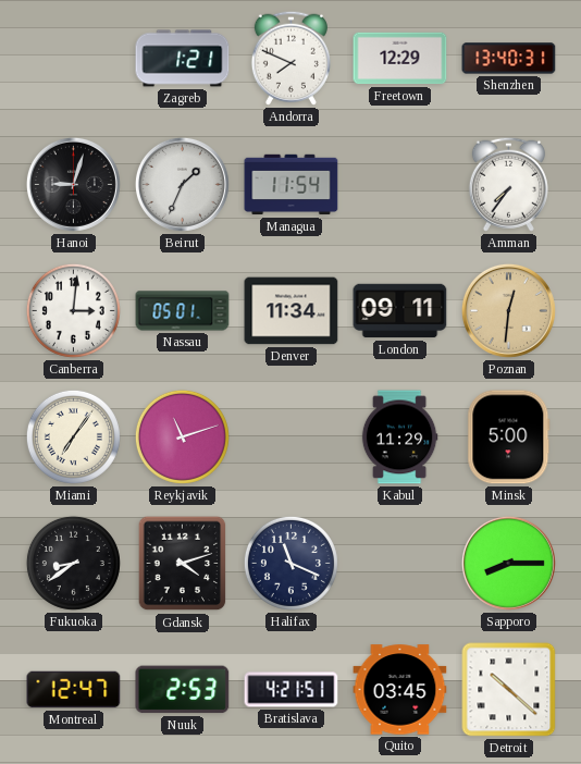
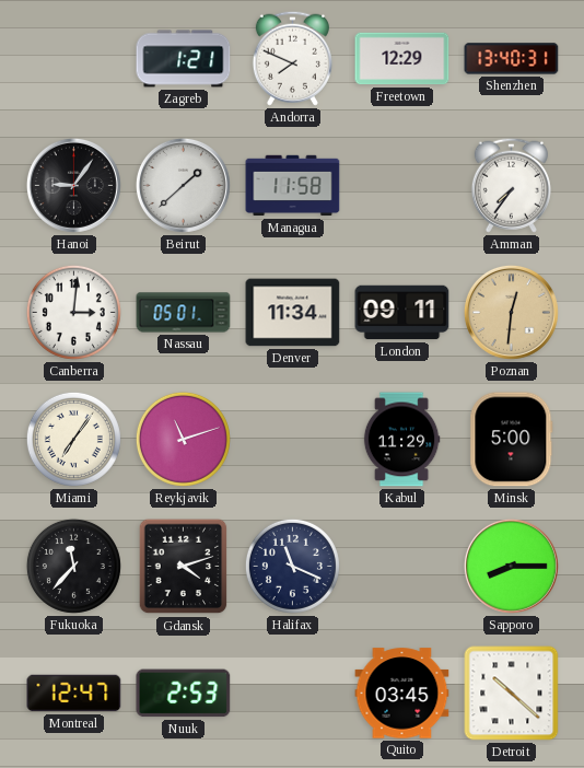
Hanoi: 9:03 -> 9:06 (73, 185)
Beirut: 1:34 -> 1:38 (183, 185)
Managua: 11:54 -> 11:58 (293, 186)
Fukuoka: 8:39 -> 11:37 (73, 566)
Bratislava: 4:21 -> none (292, 690)
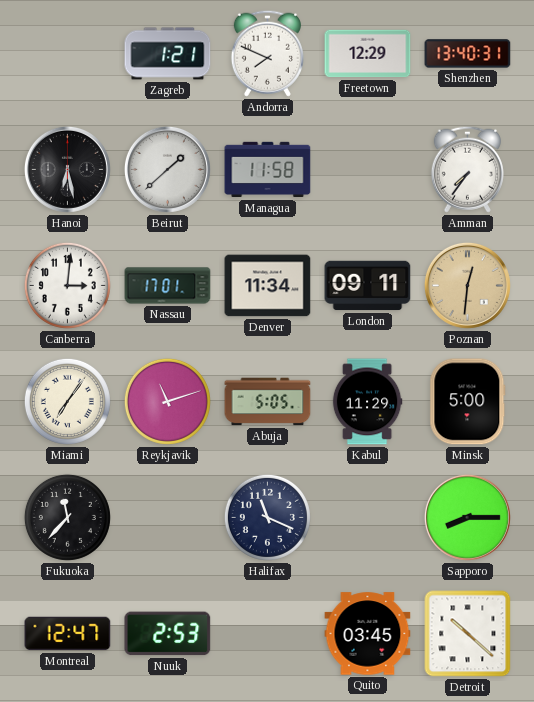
Hanoi: 9:06 -> 6:28 (67, 169)
Nassau: 05:01 -> 17:01 (168, 286)
Abuja: none -> 5:05 (268, 402)
Gdansk: 4:12 -> none (184, 567)
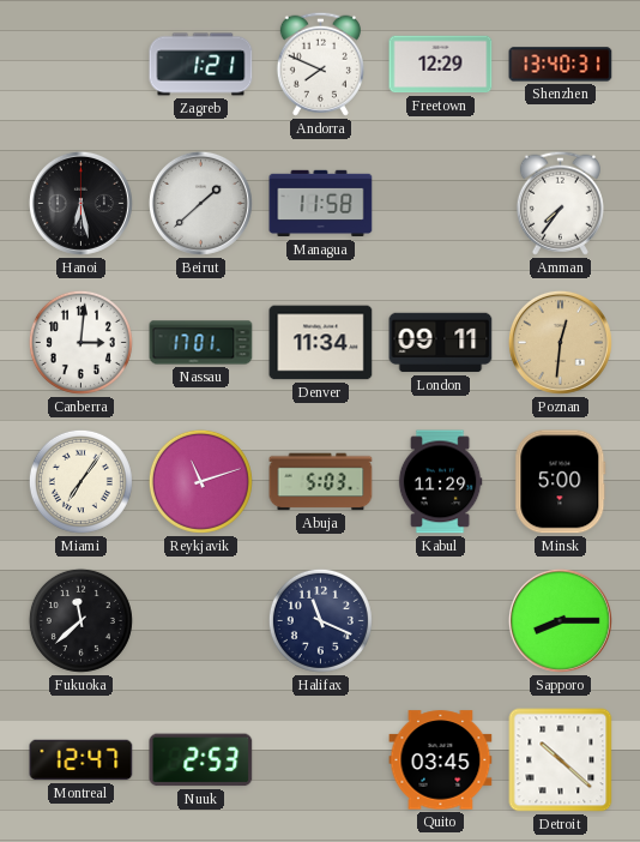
Abuja: 5:05 -> 5:03 (321, 482)
Fukuoka: 11:37 -> 11:38 (80, 620)
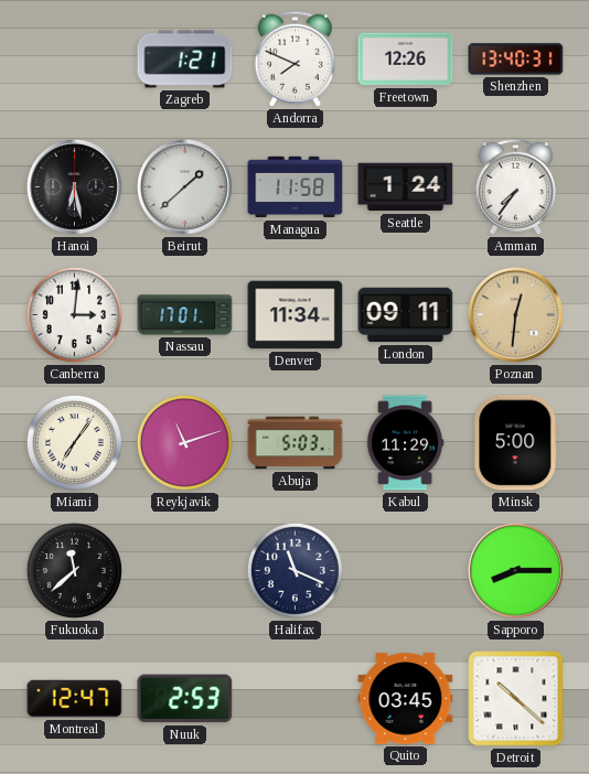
Freetown: 12:29 -> 12:26 (406, 60)
Seattle: none -> 1:24 (406, 187)
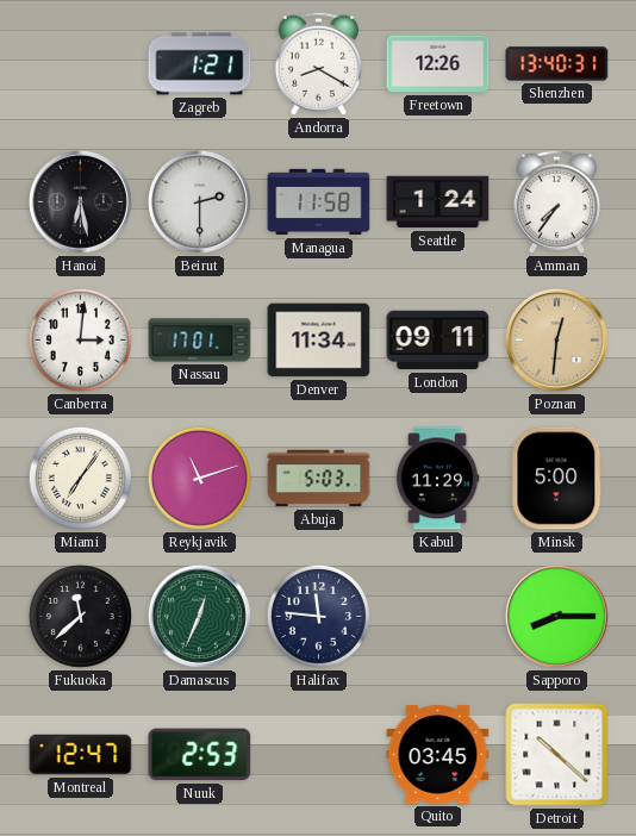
Andorra: 7:49 -> 8:20 (318, 63)
Beirut: 1:38 -> 2:30 (199, 201)
Damascus: none -> 12:34 (199, 616)
Halifax: 11:19 -> 11:46 (318, 616)
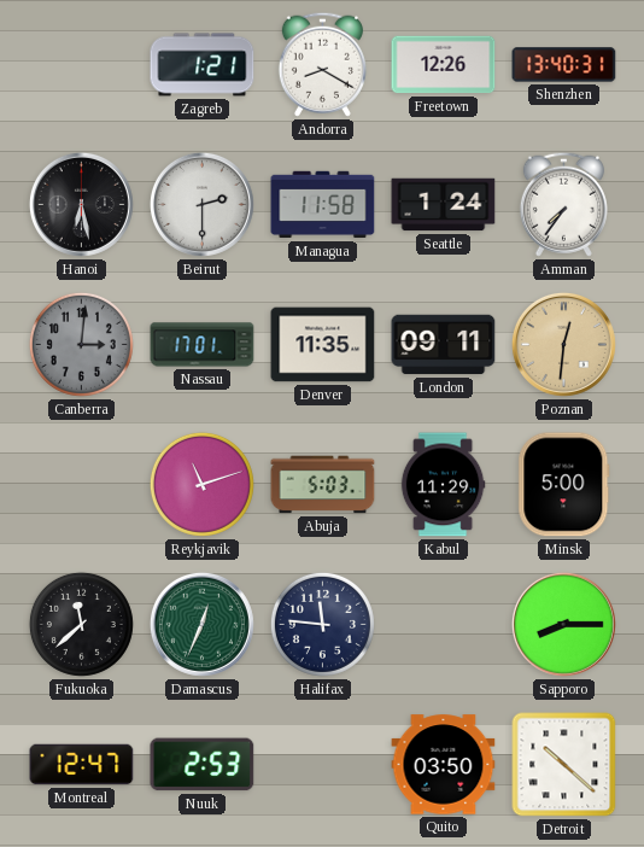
Canberra dial: white -> grey (81, 344)
Denver: 11:34 -> 11:35 (323, 345)
Miami: 7:06 -> none (80, 478)
Quito: 03:45 -> 03:50 (444, 765)
